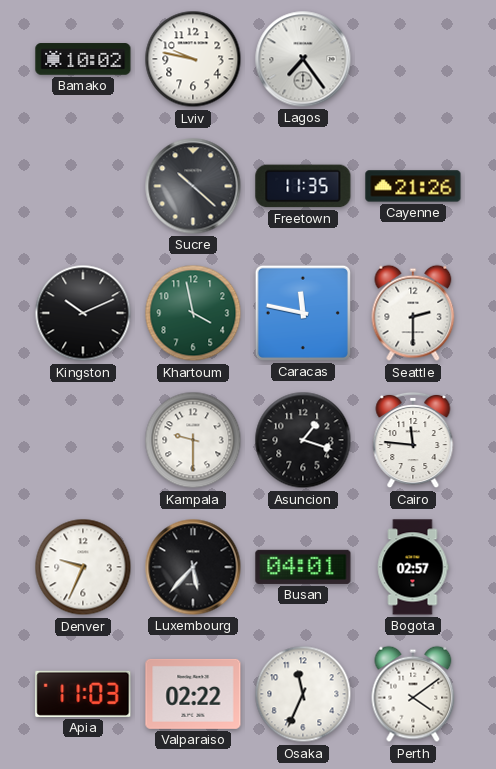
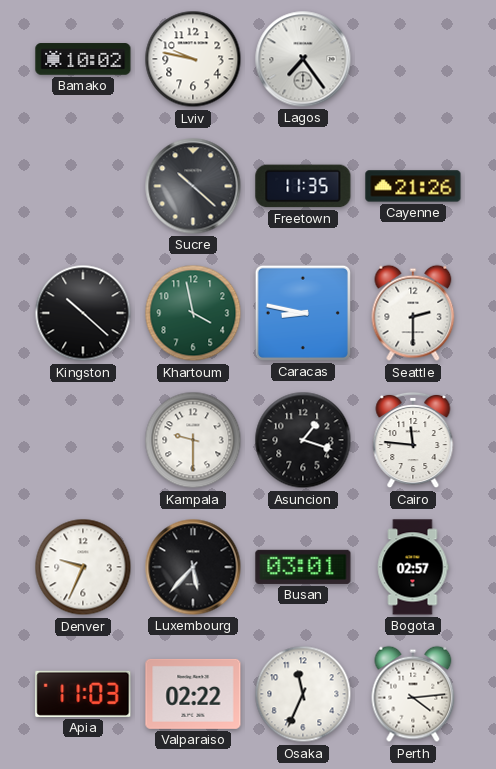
Kingston: 10:11 -> 10:22 (83, 313)
Caracas: 11:47 -> 8:47 (303, 313)
Busan: 04:01 -> 03:01 (303, 567)
Perth: 4:09 -> 4:14 (413, 694)
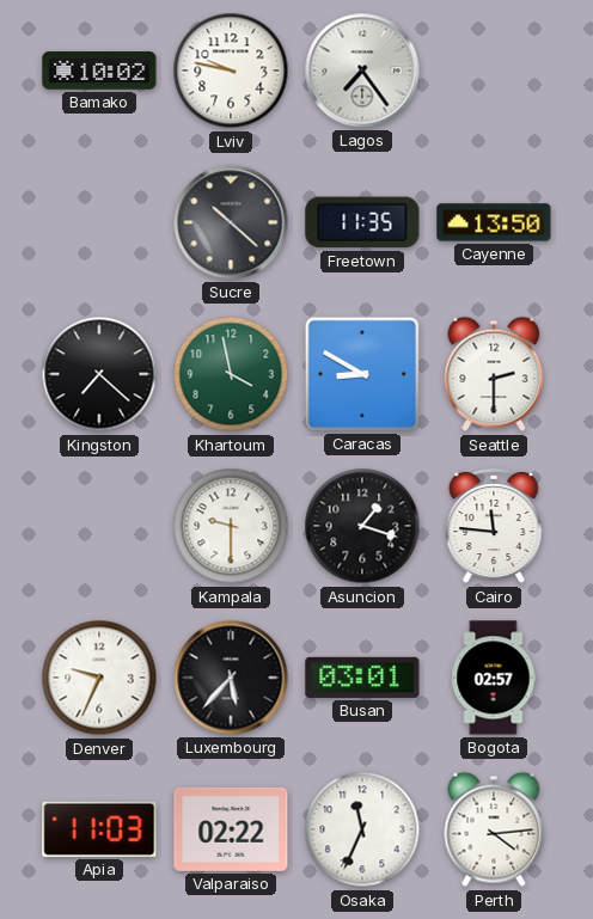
Cayenne: 21:26 -> 13:50 (494, 222)
Kingston: 10:22 -> 7:22 (99, 374)
Caracas: 8:47 -> 8:50 (362, 374)
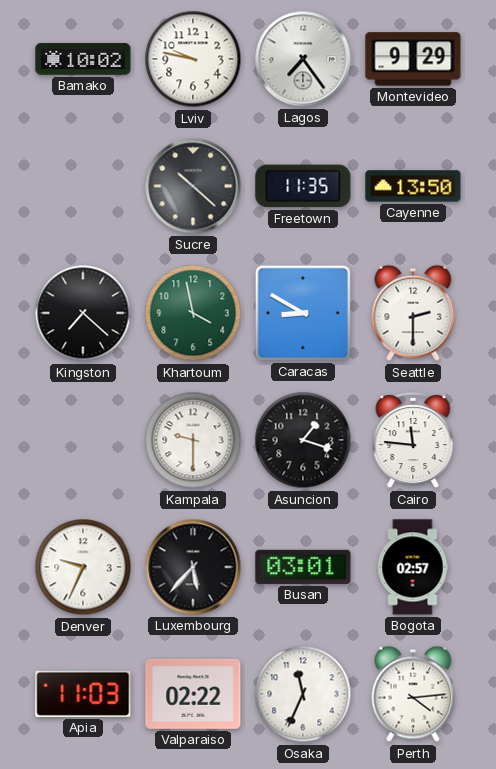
Montevideo: none -> 9:29 (413, 59)
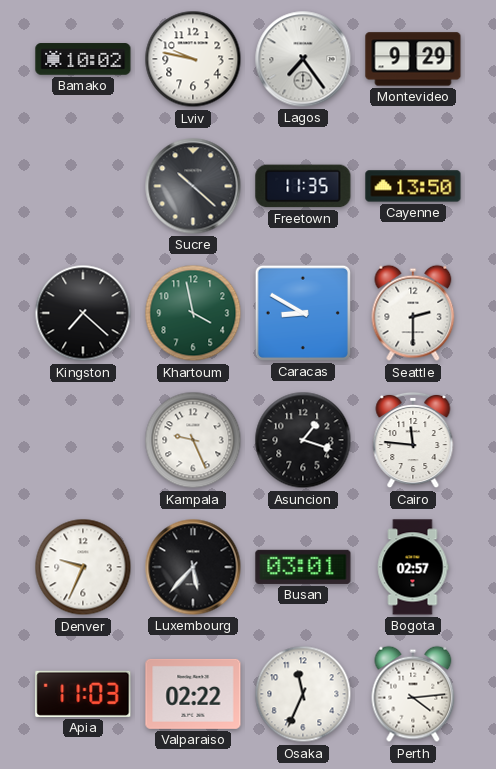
Kampala: 9:30 -> 9:26 (193, 440)
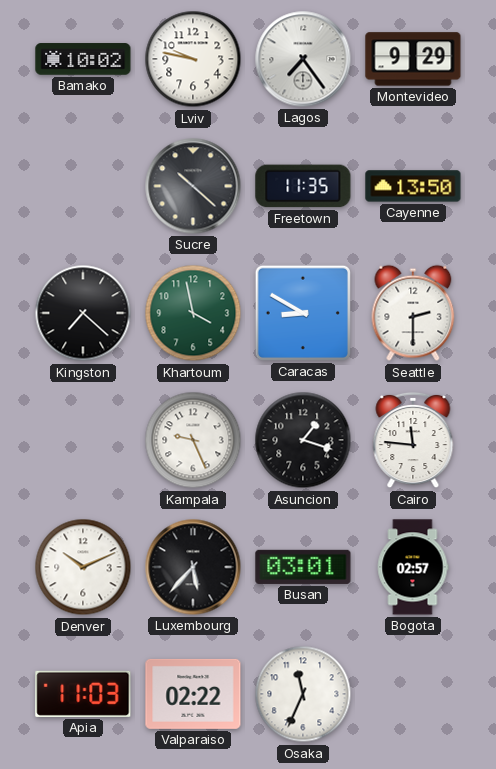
Denver: 9:34 -> 10:11 (83, 567)
Perth: 4:14 -> none (413, 694)
